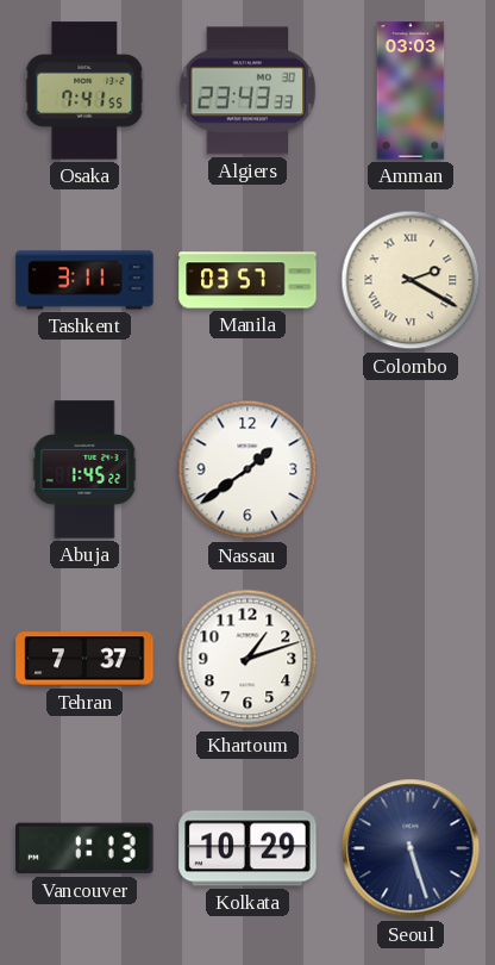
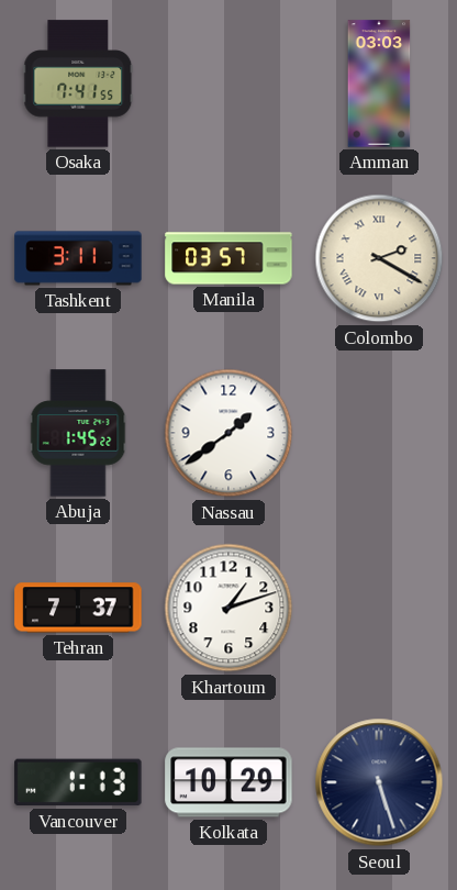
Algiers: 23:43 -> none (248, 91)
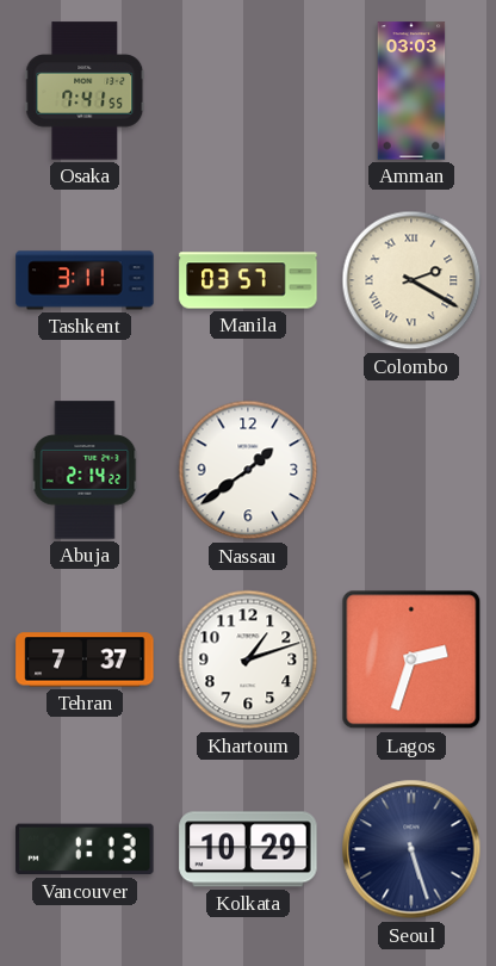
Abuja: 1:45 -> 2:14 (85, 470)
Lagos: none -> 2:33 (411, 660)
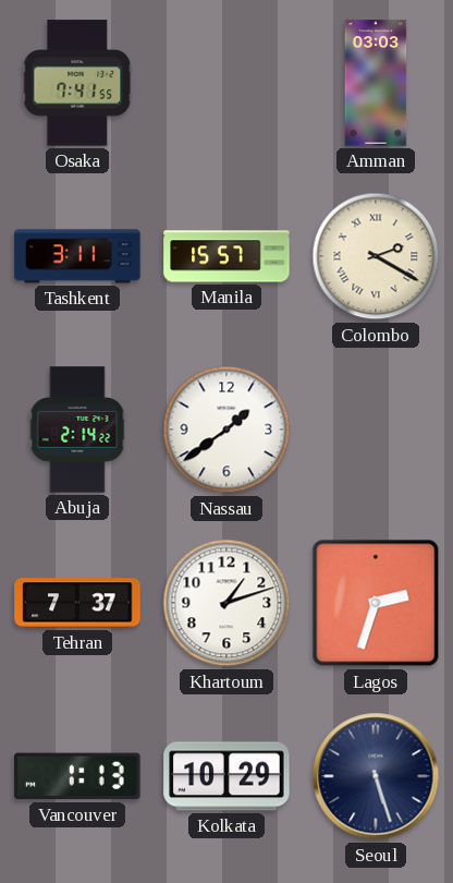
Manila: 03:57 -> 15:57 (226, 256)
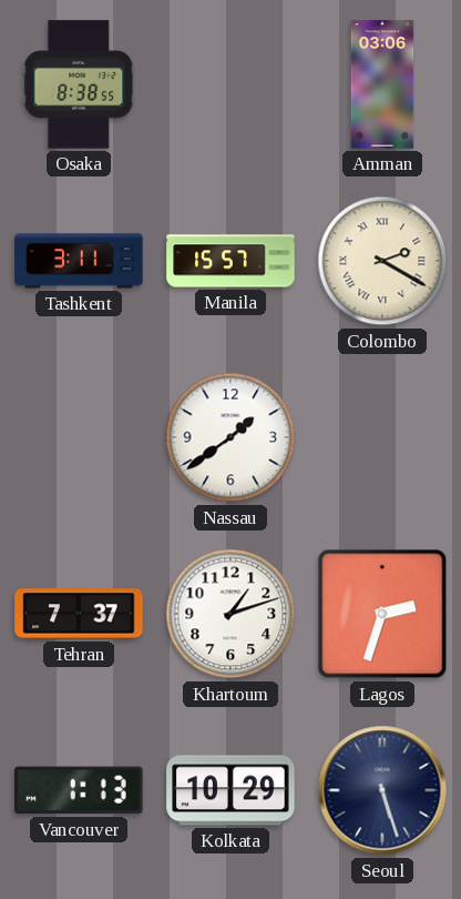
Osaka: 7:41 -> 8:38 (79, 84)
Amman: 03:03 -> 03:06 (382, 84)
Abuja: 2:14 -> none (77, 430)
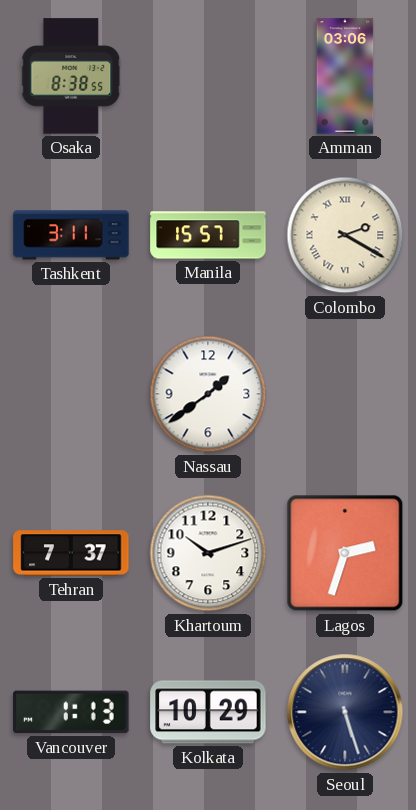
Khartoum: 1:12 -> 10:12 (208, 553)
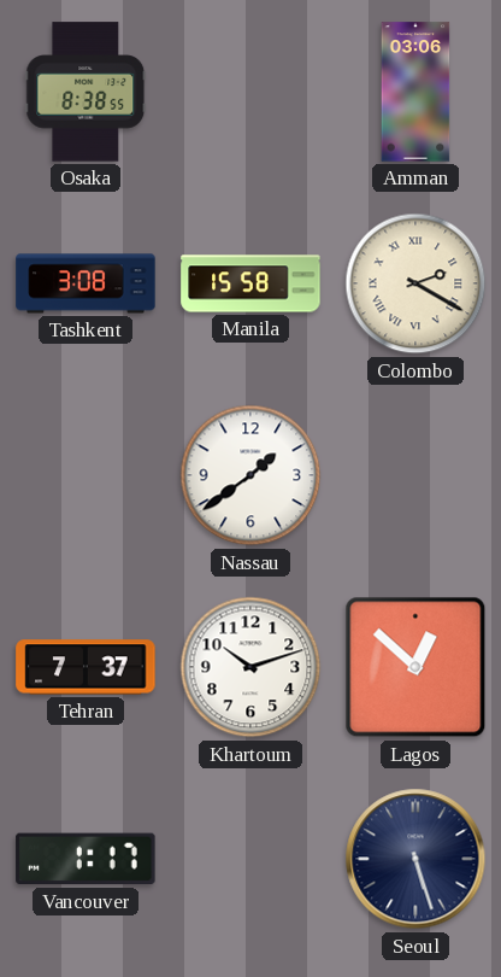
Tashkent: 3:11 -> 3:08 (86, 283)
Manila: 15:57 -> 15:58 (250, 283)
Lagos: 2:33 -> 12:52 (415, 667)
Vancouver: 1:13 -> 1:17 (86, 859)
Kolkata: 10:29 -> none (208, 712)
